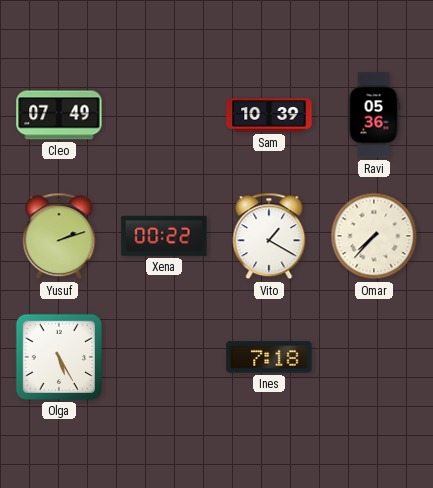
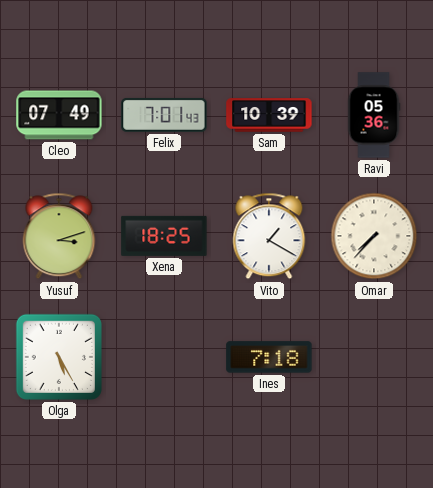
Felix: none -> 7:01 (164, 115)
Yusuf: 2:12 -> 3:12 (59, 236)
Xena: 00:22 -> 18:25 (164, 236)
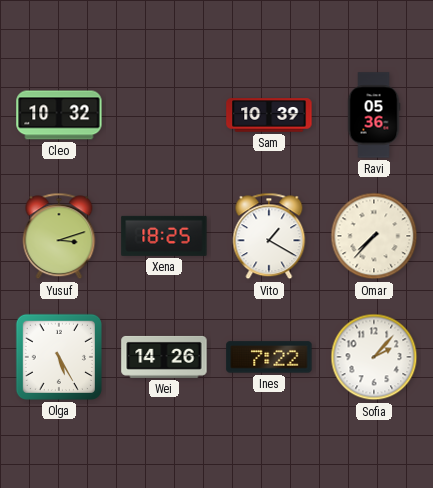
Cleo: 07:49 -> 10:32 (59, 115)
Felix: 7:01 -> none (164, 115)
Wei: none -> 14:26 (164, 357)
Ines: 7:18 -> 7:22 (269, 357)
Sofia: none -> 2:07 (374, 357)
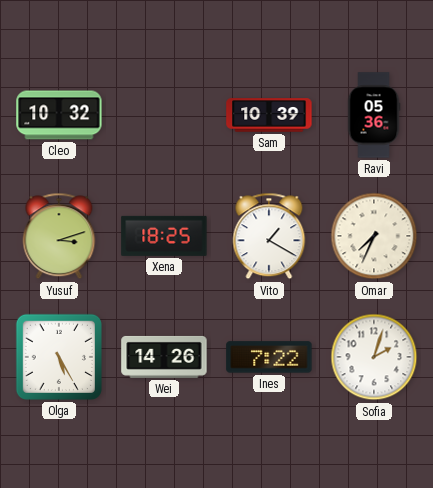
Omar: 7:37 -> 7:34 (374, 236)
Sofia: 2:07 -> 2:03 (374, 357)
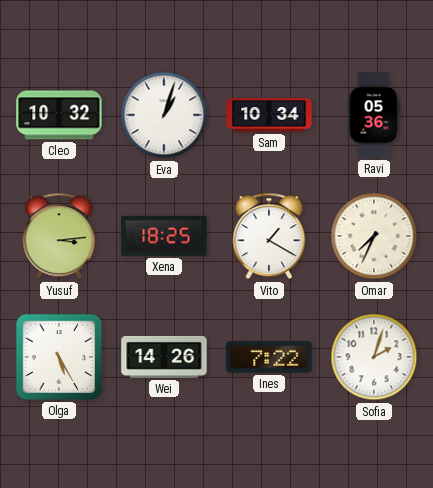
Eva: none -> 1:03 (164, 115)
Sam: 10:39 -> 10:34 (269, 115)
Yusuf: 3:12 -> 3:14 (59, 236)
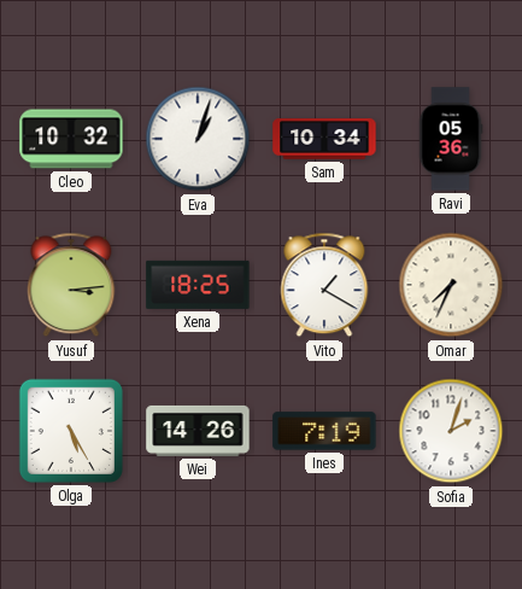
Ines: 7:22 -> 7:19 (324, 431)
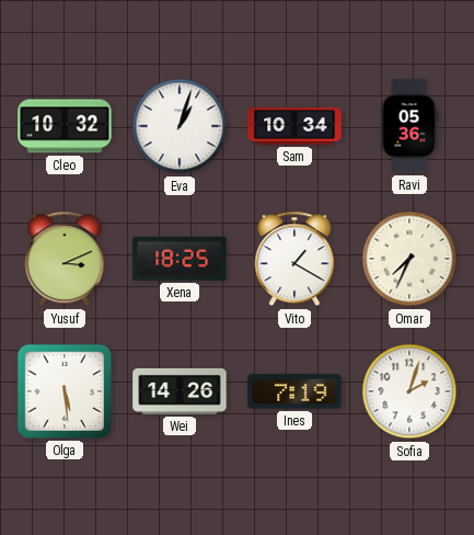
Yusuf: 3:14 -> 3:11 (65, 259)
Olga: 5:25 -> 5:29 (65, 391)
